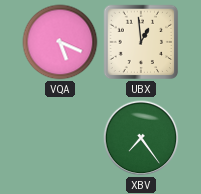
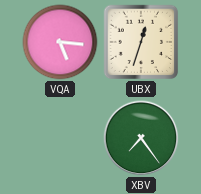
VQA: 5:19 -> 5:16 (60, 42)
UBX: 12:59 -> 12:33 (141, 42)
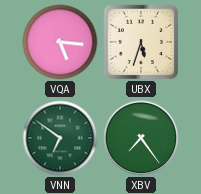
UBX: 12:33 -> 5:33 (141, 42)
VNN: none -> 6:51 (60, 138)
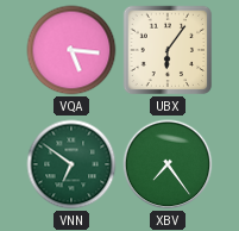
UBX: 5:33 -> 6:06 (168, 50)
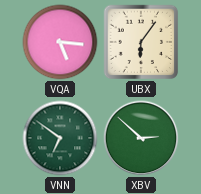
XBV: 7:24 -> 2:52 (141, 138)
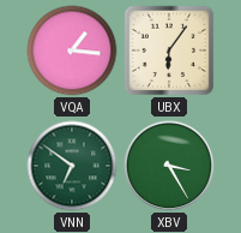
VQA: 5:16 -> 1:16 (72, 50)
XBV: 2:52 -> 3:25 (169, 166)
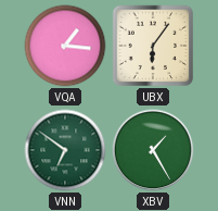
XBV: 3:25 -> 1:25 (153, 150)
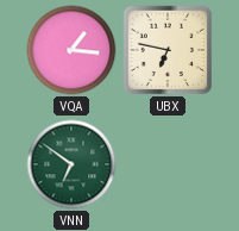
UBX: 6:06 -> 6:47 (168, 50)
XBV: 1:25 -> none (153, 150)
